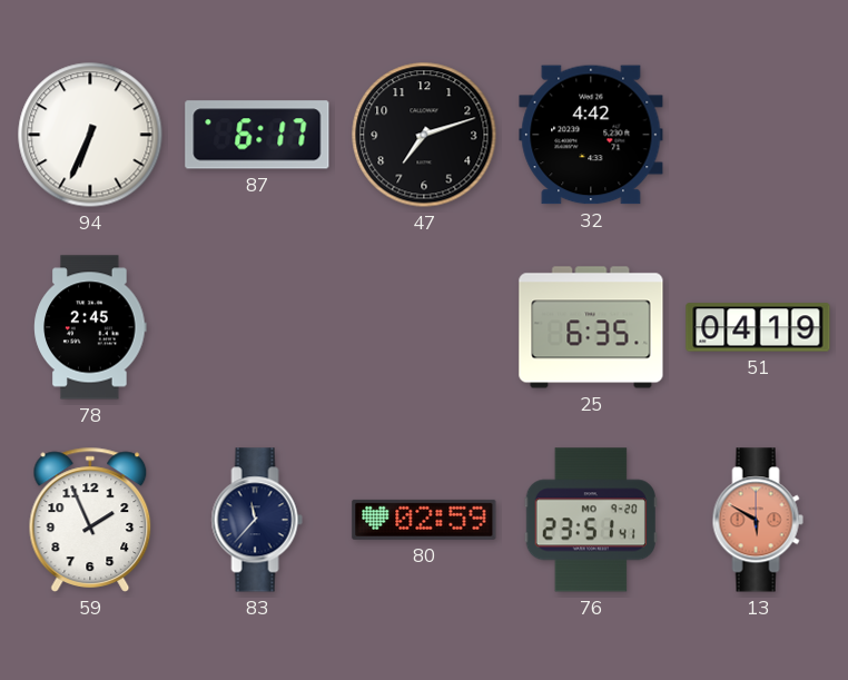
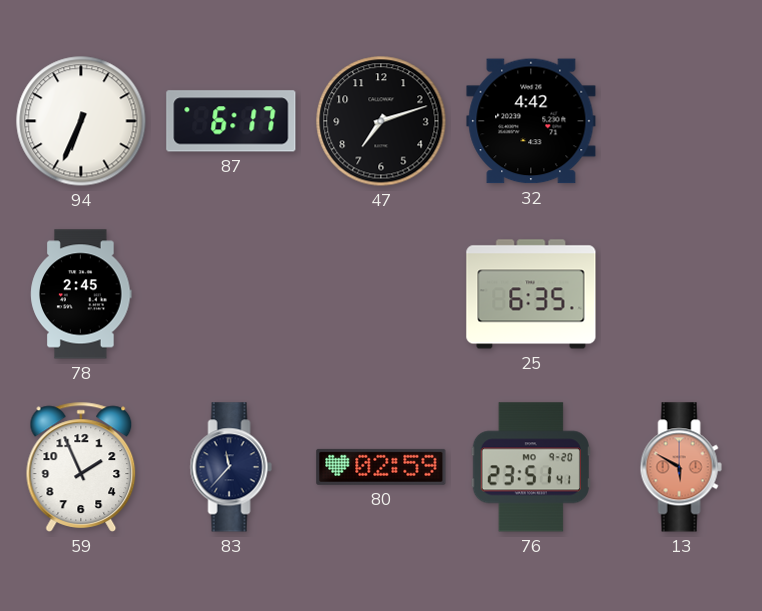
51: 04:19 -> none (758, 327)
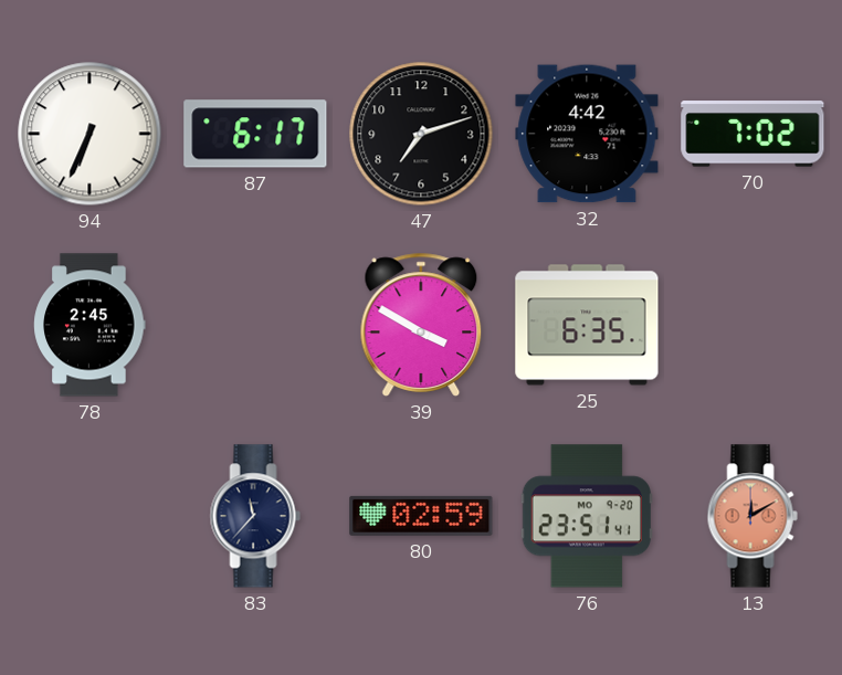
70: none -> 7:02 (752, 134)
39: none -> 3:50 (421, 325)
59: 1:56 -> none (81, 467)
13: 5:50 -> 12:10 (752, 516)
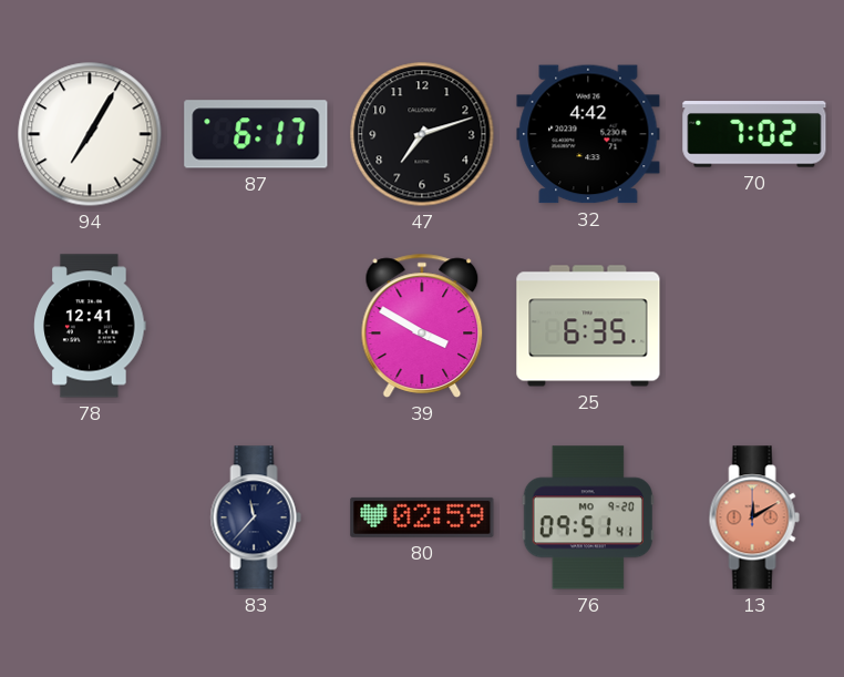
94: 6:34 -> 7:05 (90, 134)
78: 2:45 -> 12:41 (90, 326)
76: 23:51 -> 09:51 (588, 517)
